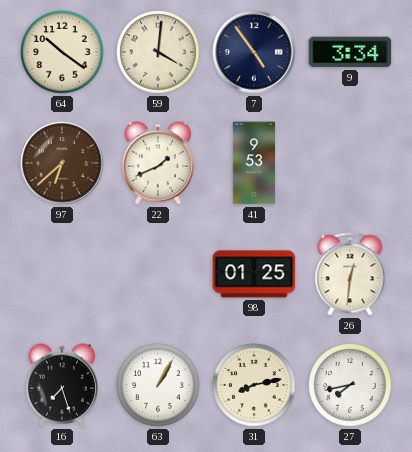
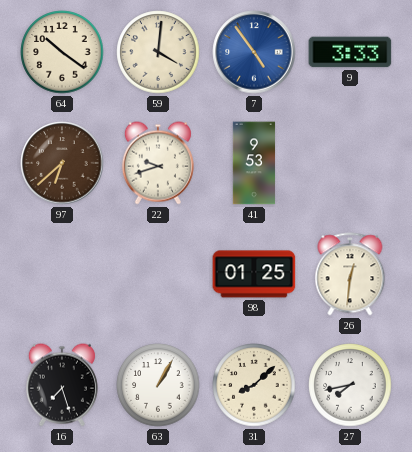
7 dial: navy -> blue (254, 52)
9: 3:34 -> 3:33 (350, 52)
22: 1:41 -> 9:42 (158, 163)
31: 8:13 -> 8:08 (254, 385)
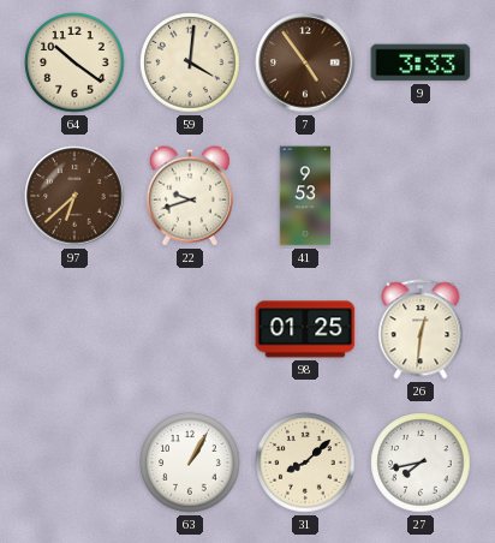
7 dial: blue -> brown (305, 62)
16: 7:27 -> none (62, 385)
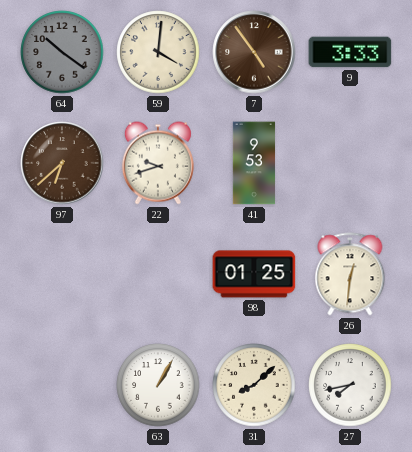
64 dial: cream -> grey (62, 52)
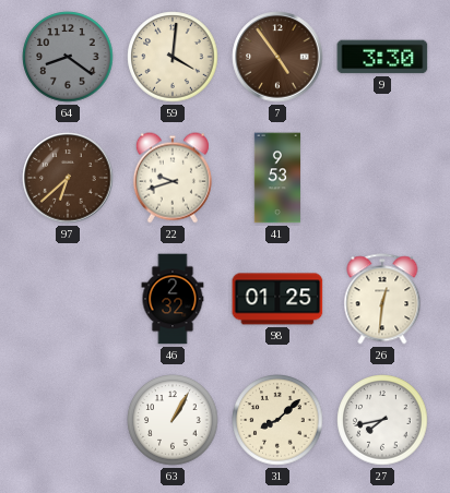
64: 10:21 -> 8:21 (68, 57)
9: 3:33 -> 3:30 (382, 57)
46: none -> 2:32 (173, 299)
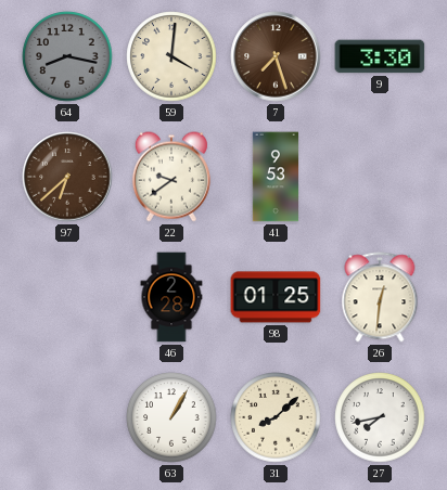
64: 8:21 -> 8:17 (67, 56)
7: 4:54 -> 7:27 (276, 56)
22: 9:42 -> 9:39 (171, 177)
46: 2:32 -> 2:28 (171, 297)
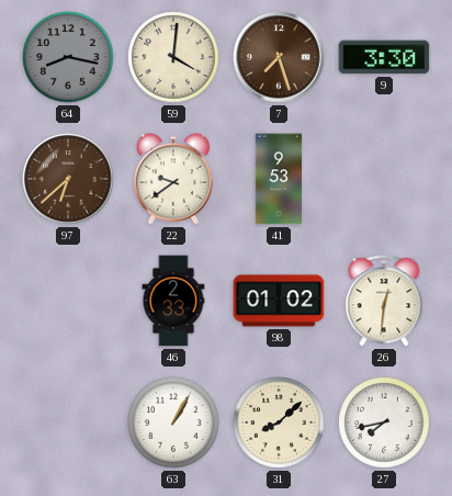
46: 2:28 -> 2:33 (173, 301)
98: 01:25 -> 01:02 (279, 301)
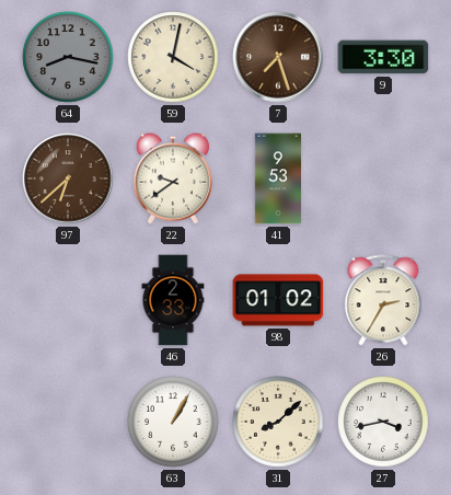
59: 4:01 -> 4:02 (173, 57)
26: 12:31 -> 2:35 (383, 300)
27: 7:43 -> 3:43 (383, 422)
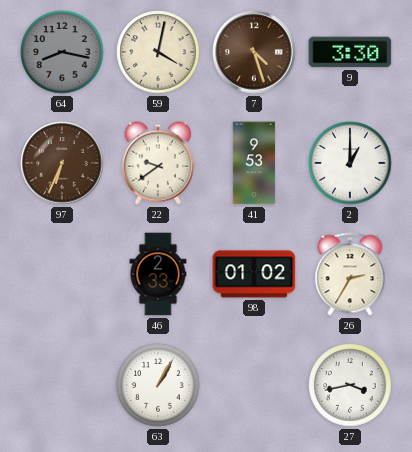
7: 7:27 -> 4:27 (254, 52)
97: 6:38 -> 6:34 (62, 163)
2: none -> 1:00 (350, 163)
31: 8:08 -> none (278, 422)
